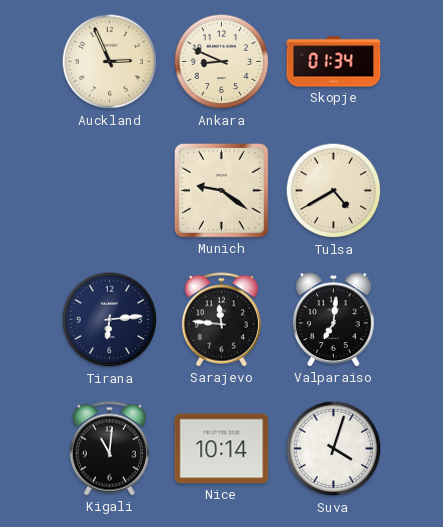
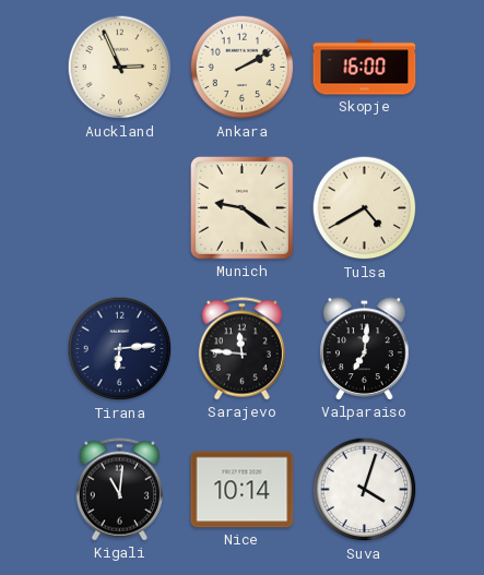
Ankara: 8:49 -> 2:10 (243, 68)
Skopje: 01:34 -> 16:00 (365, 68)
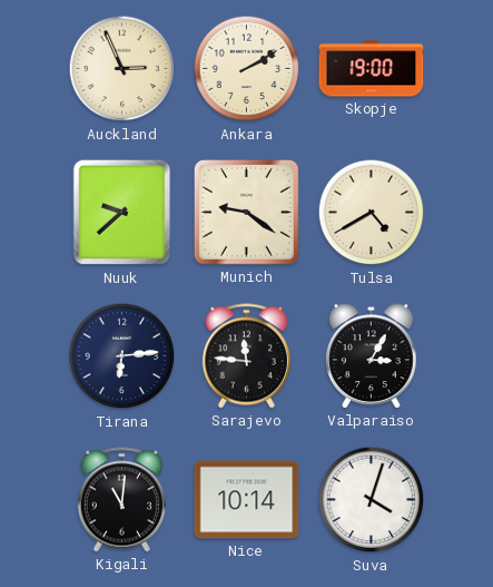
Skopje: 16:00 -> 19:00 (372, 69)
Nuuk: none -> 9:38 (122, 213)
Valparaiso: 7:01 -> 3:05 (372, 356)
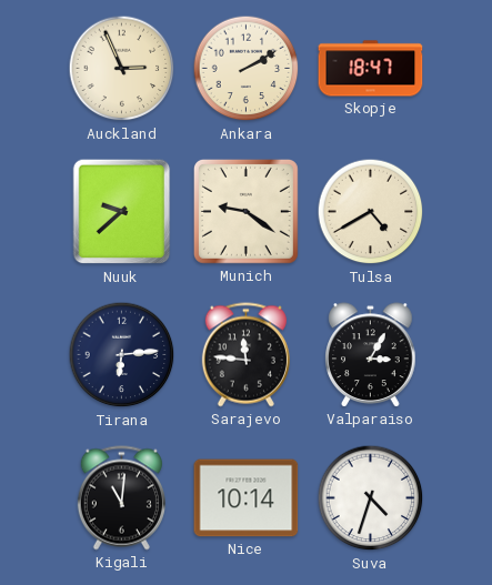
Skopje: 19:00 -> 18:47 (371, 69)
Suva: 4:03 -> 4:33 (371, 498)
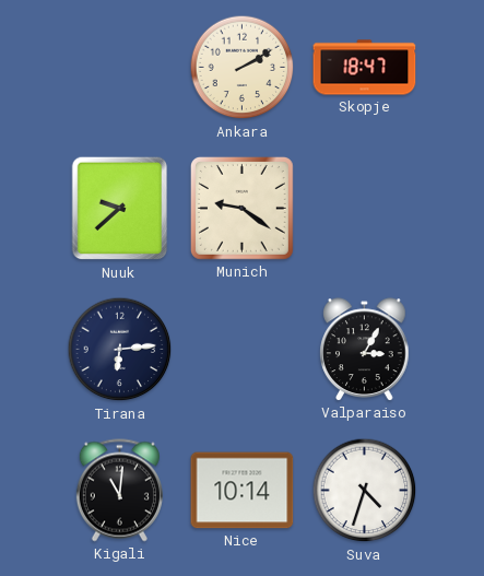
Auckland: 2:56 -> none (122, 69)
Tulsa: 4:40 -> none (371, 212)
Sarajevo: 11:46 -> none (245, 355)
